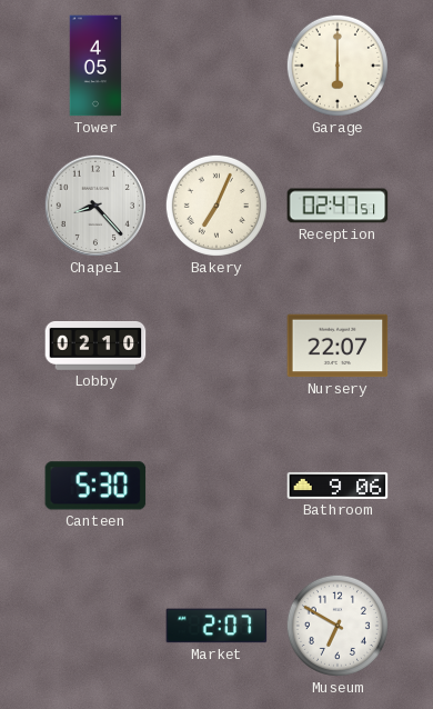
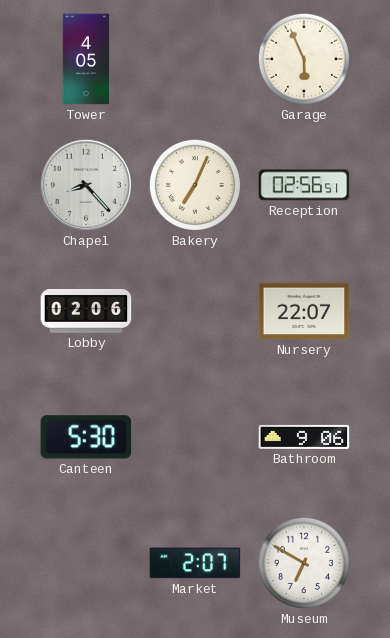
Garage: 6:00 -> 5:56 (304, 59)
Reception: 02:47 -> 02:56 (304, 185)
Lobby: 02:10 -> 02:06 (86, 312)
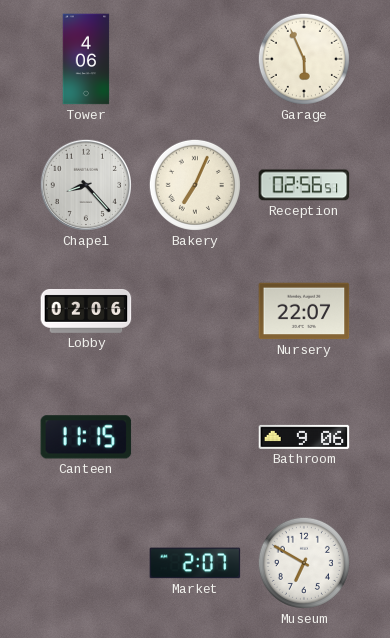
Tower: 4:05 -> 4:06 (86, 59)
Canteen: 5:30 -> 11:15 (86, 437)
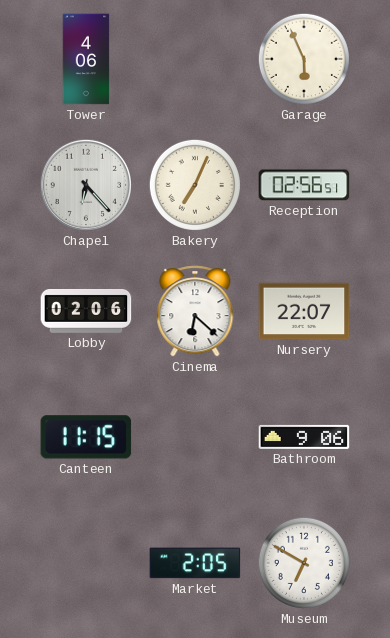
Chapel: 8:23 -> 6:23 (86, 185)
Cinema: none -> 6:22 (195, 311)
Market: 2:07 -> 2:05 (195, 563)
